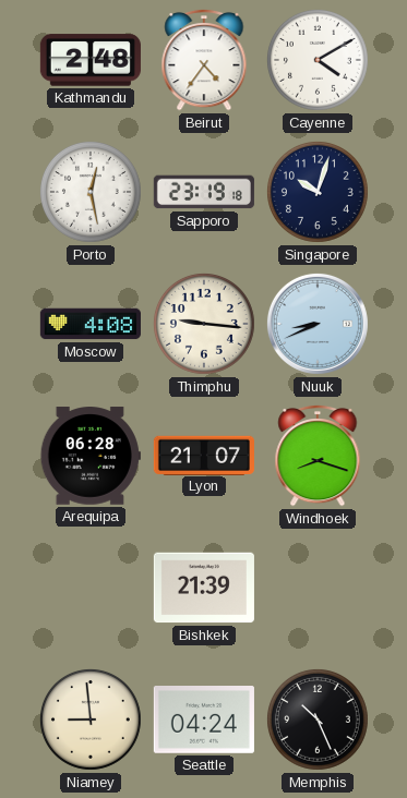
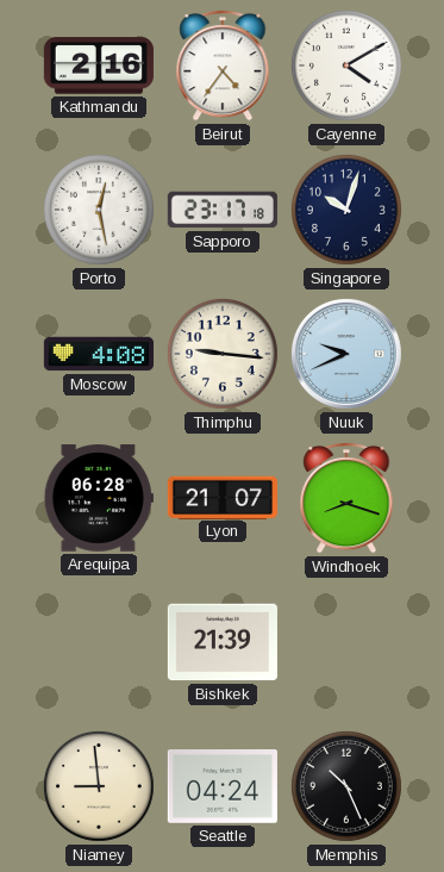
Kathmandu: 2:48 -> 2:16 (99, 66)
Sapporo: 23:19 -> 23:17 (223, 210)
Nuuk: 8:41 -> 9:41 (346, 354)
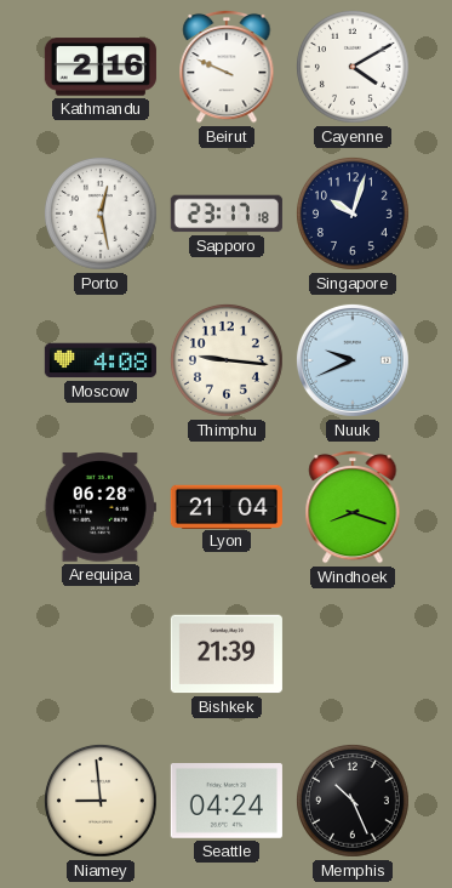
Beirut: 4:36 -> 9:49 (227, 67)
Lyon: 21:07 -> 21:04 (227, 506)
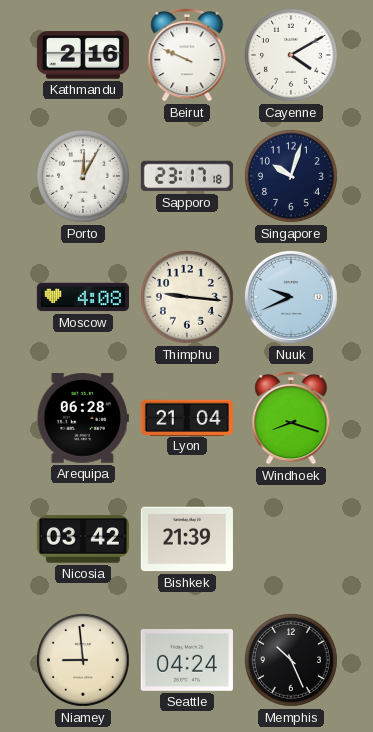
Porto: 12:28 -> 12:05 (83, 176)
Nicosia: none -> 03:42 (83, 539)
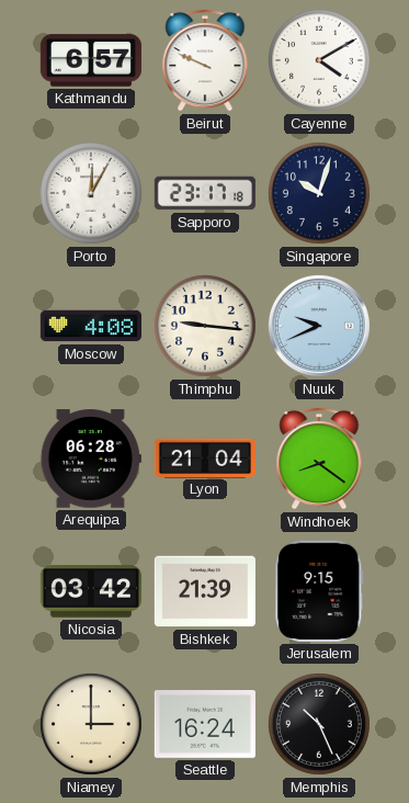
Kathmandu: 2:16 -> 6:57 (91, 60)
Windhoek: 8:18 -> 8:21 (319, 459)
Jerusalem: none -> 9:15 (319, 591)
Niamey: 8:59 -> 3:00 (91, 724)
Seattle: 04:24 -> 16:24 (205, 725)
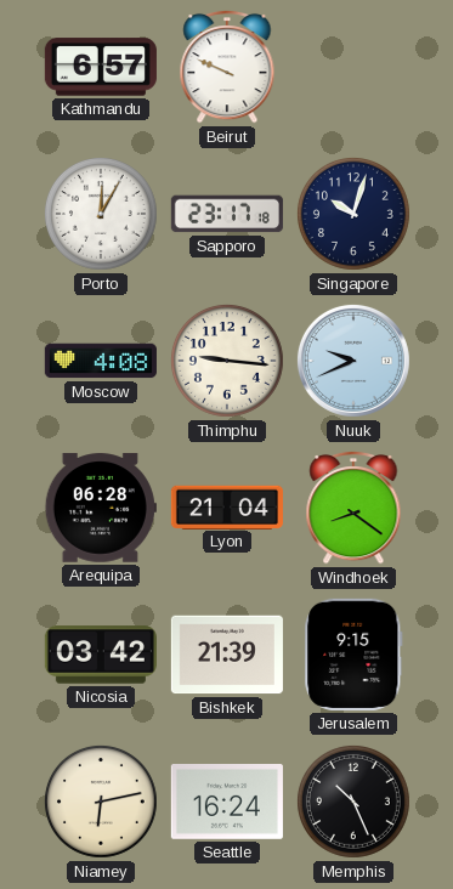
Cayenne: 4:10 -> none (319, 60)
Niamey: 3:00 -> 6:13 (101, 802)
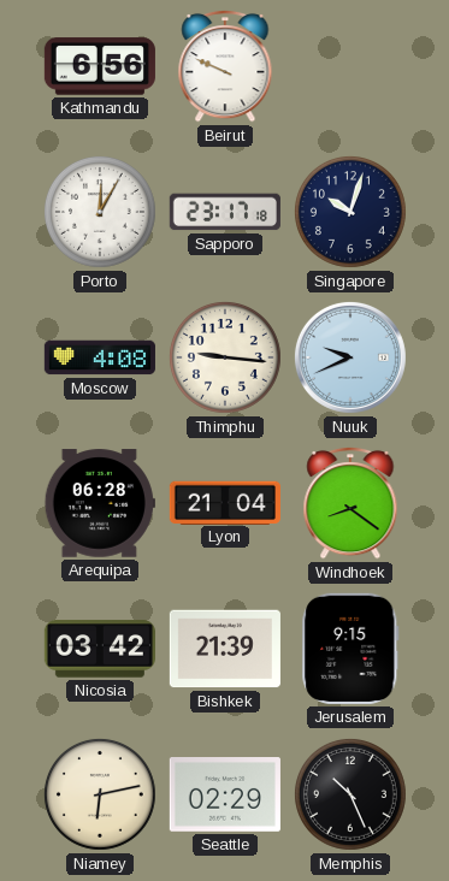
Kathmandu: 6:57 -> 6:56 (100, 66)
Seattle: 16:24 -> 02:29 (225, 796)
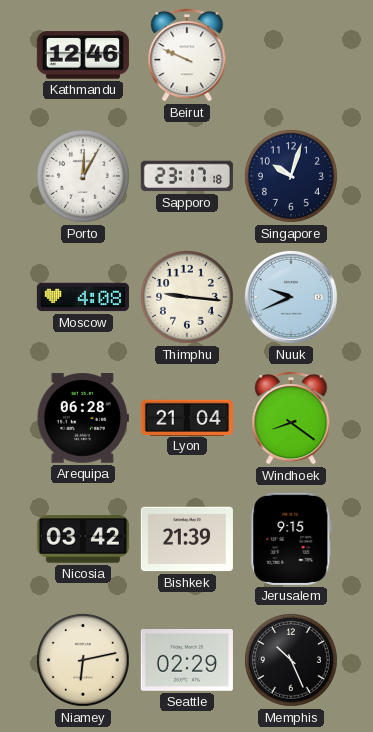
Kathmandu: 6:56 -> 12:46 (83, 55)
